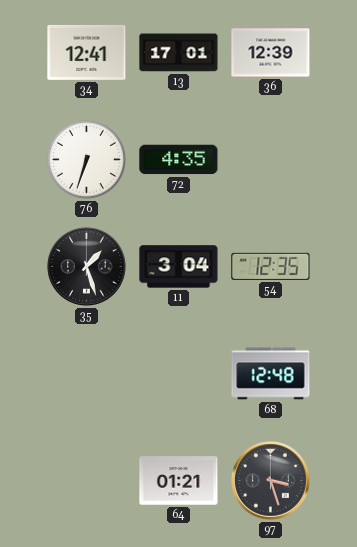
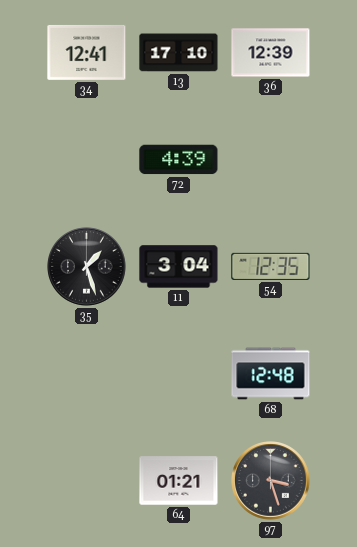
13: 17:01 -> 17:10 (179, 53)
76: 6:33 -> none (86, 159)
72: 4:35 -> 4:39 (179, 160)
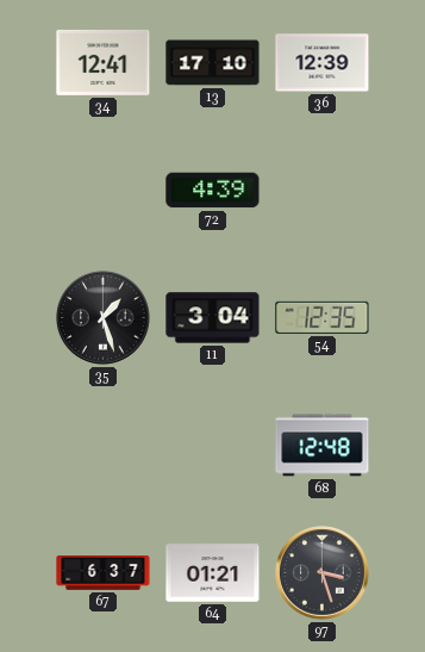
67: none -> 6:37 (104, 573)
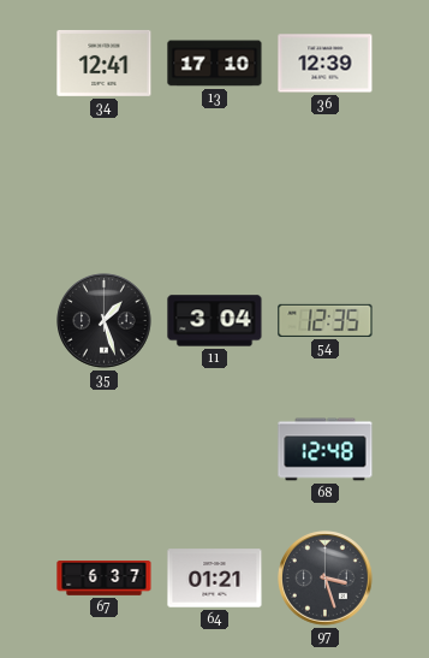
72: 4:39 -> none (213, 191)
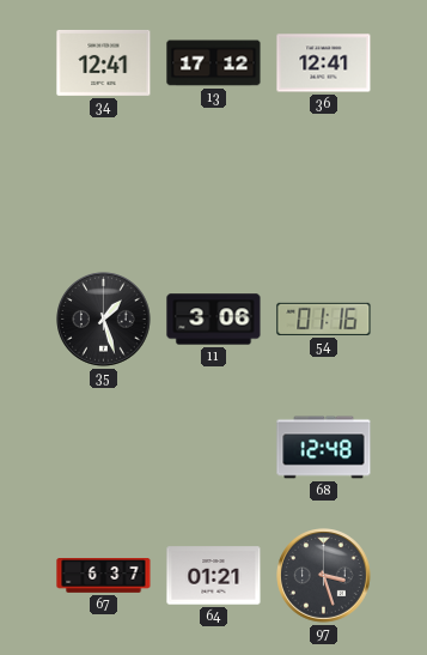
13: 17:10 -> 17:12 (214, 63)
36: 12:39 -> 12:41 (324, 63)
11: 3:04 -> 3:06 (214, 320)
54: 12:35 -> 01:16 (324, 319)
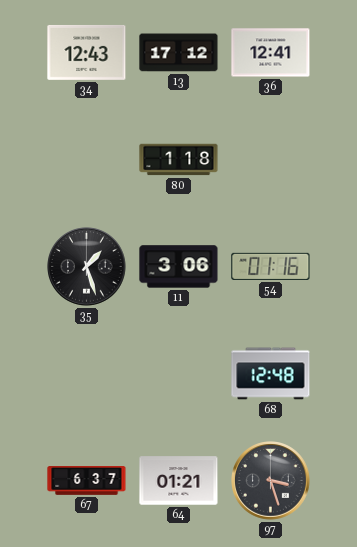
34: 12:41 -> 12:43 (87, 52)
80: none -> 1:18 (179, 160)
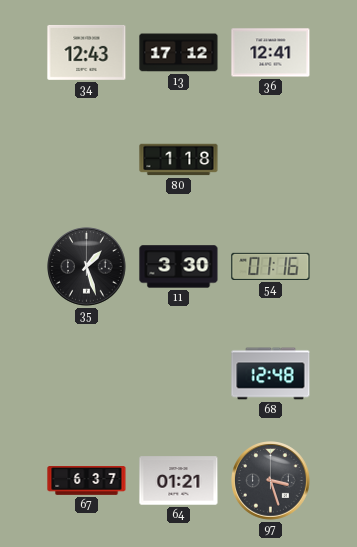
11: 3:06 -> 3:30 (179, 267)
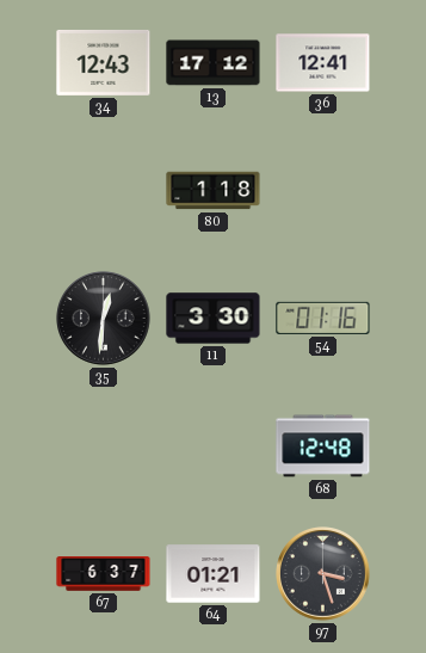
35: 1:27 -> 12:31 (104, 319)
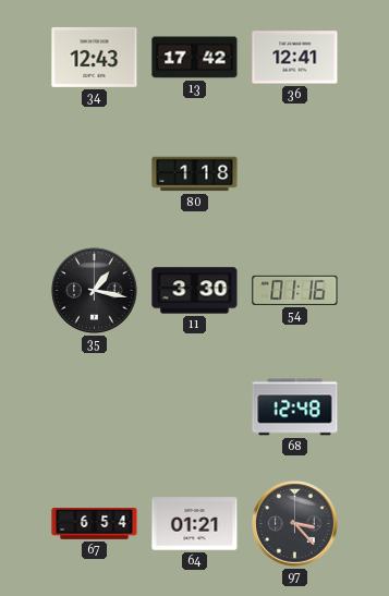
13: 17:12 -> 17:42 (195, 58)
35: 12:31 -> 1:17 (95, 291)
67: 6:37 -> 6:54 (95, 524)
97: 3:27 -> 3:23 (295, 524)
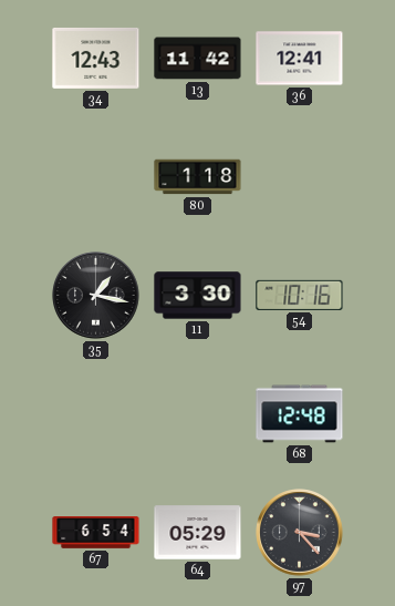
13: 17:42 -> 11:42 (198, 59)
54: 01:16 -> 10:16 (300, 295)
64: 01:21 -> 05:29 (198, 533)
